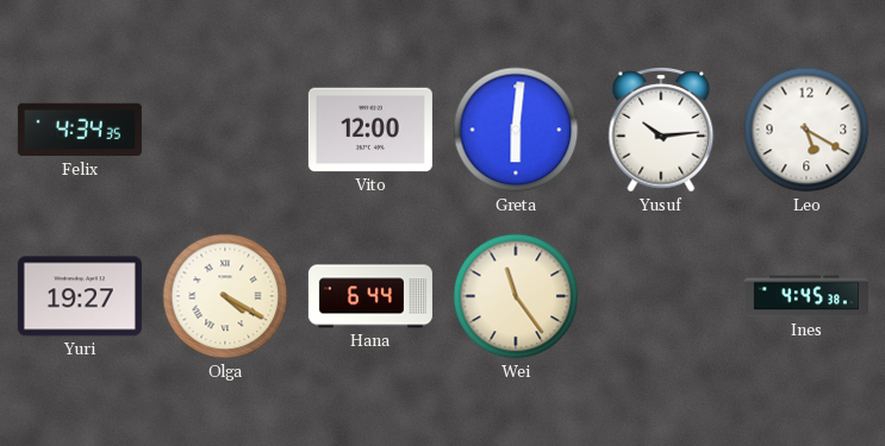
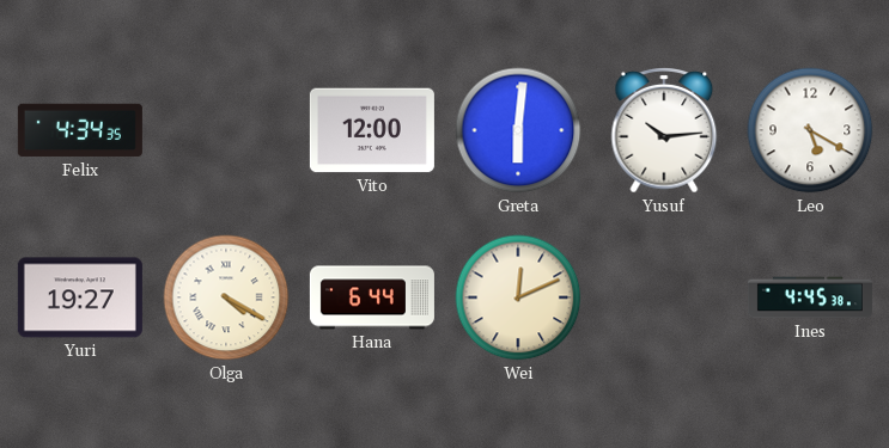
Wei: 11:24 -> 12:11 (518, 297)
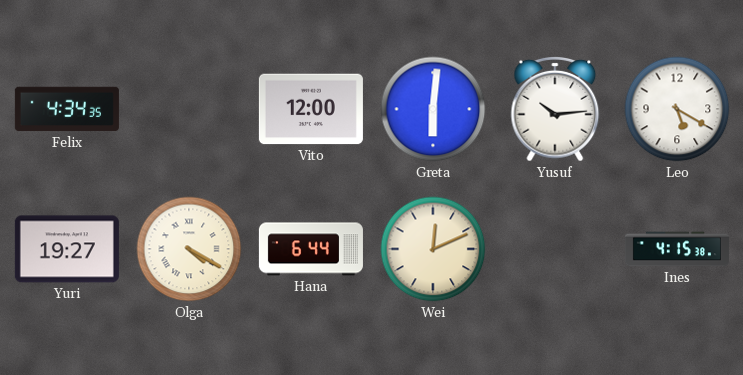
Ines: 4:45 -> 4:15 (677, 249)
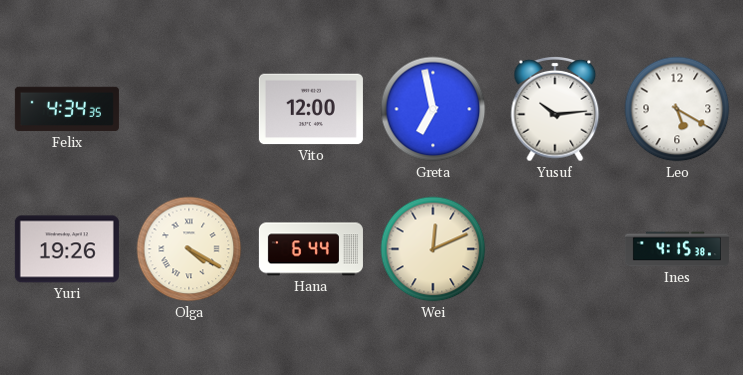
Greta: 6:01 -> 6:58 (433, 109)
Yuri: 19:27 -> 19:26 (67, 249)
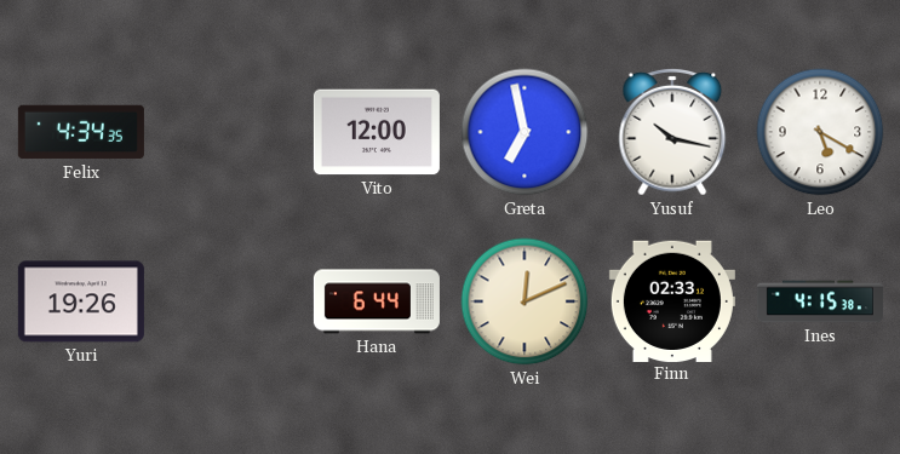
Yusuf: 10:14 -> 10:17 (672, 132)
Olga: 4:20 -> none (189, 249)
Finn: none -> 02:33 (672, 300)
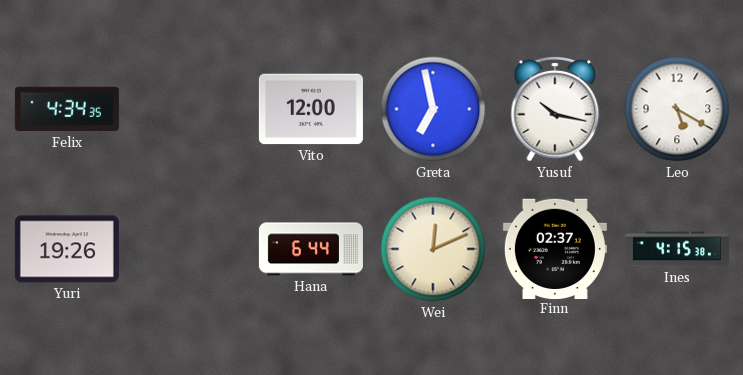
Finn: 02:33 -> 02:37 (555, 248)
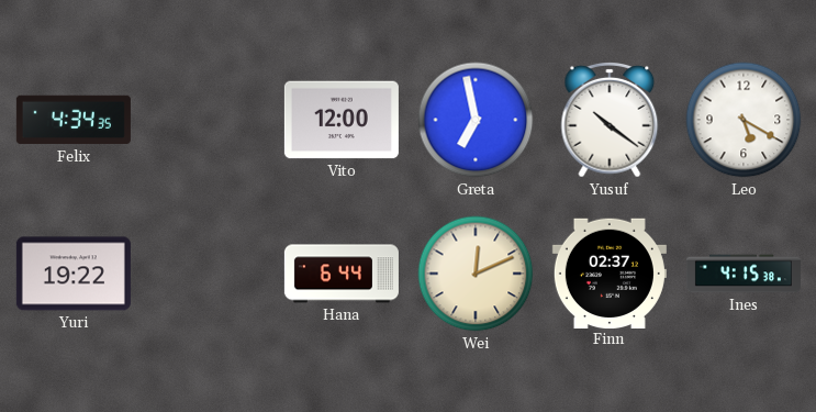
Yusuf: 10:17 -> 10:21 (610, 120)
Yuri: 19:26 -> 19:22 (74, 274)
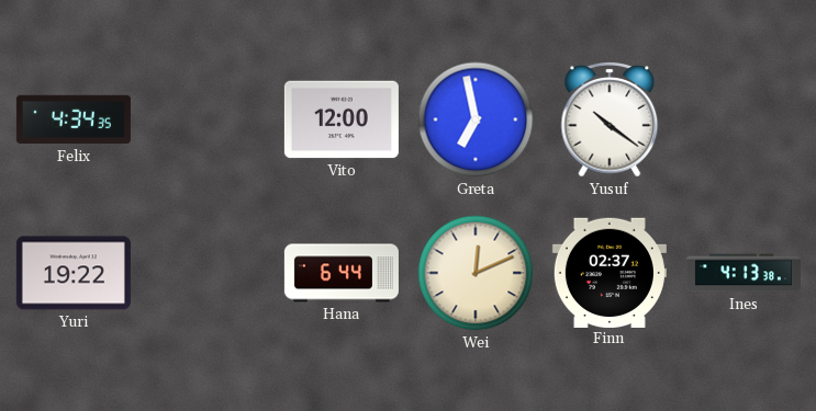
Leo: 5:20 -> none (744, 120)
Ines: 4:15 -> 4:13 (744, 273)
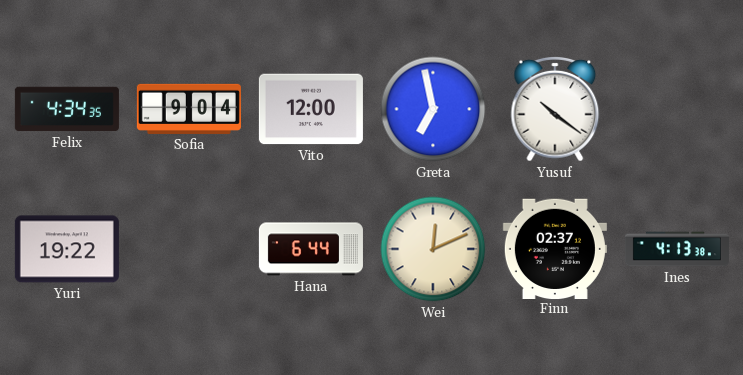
Sofia: none -> 9:04 (189, 109)
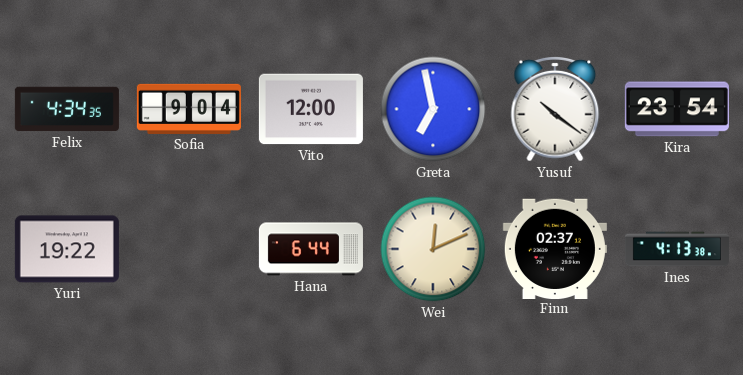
Kira: none -> 23:54 (677, 109)
